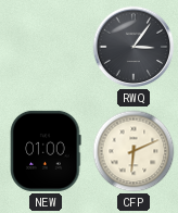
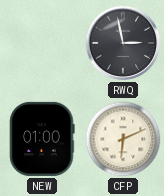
RWQ: 3:06 -> 2:58 (123, 43)
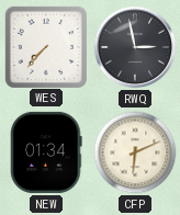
WES: none -> 7:37 (45, 46)
NEW: 01:00 -> 01:34 (46, 152)
